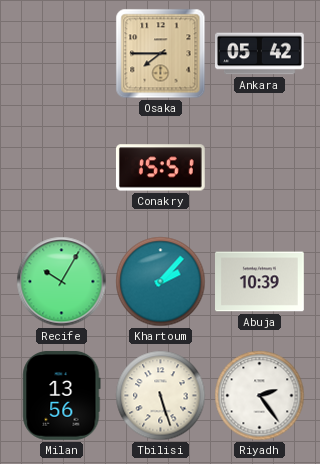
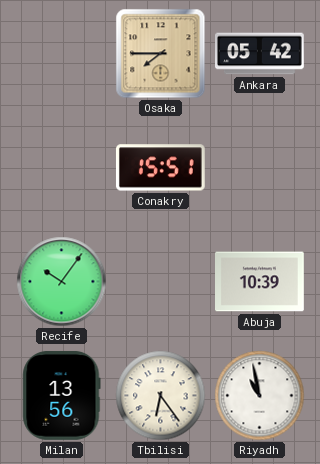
Recife: 10:05 -> 10:06 (62, 282)
Khartoum: 2:07 -> none (161, 282)
Tbilisi: 5:27 -> 6:24 (161, 396)
Riyadh: 2:24 -> 10:58 (260, 396)
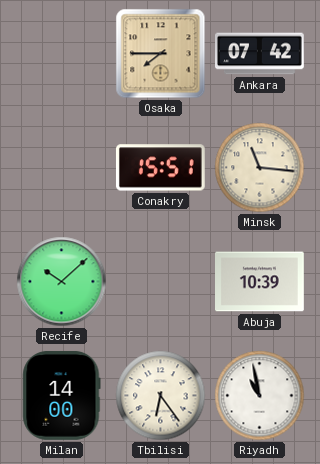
Ankara: 05:42 -> 07:42 (260, 54)
Minsk: none -> 11:16 (260, 168)
Recife: 10:06 -> 10:08 (62, 282)
Milan: 13:56 -> 14:00 (62, 395)
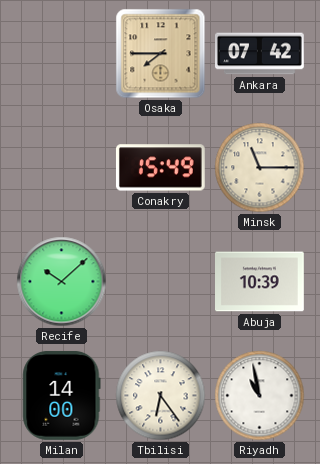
Conakry: 15:51 -> 15:49 (160, 168)
Minsk: 11:16 -> 11:15 (260, 168)
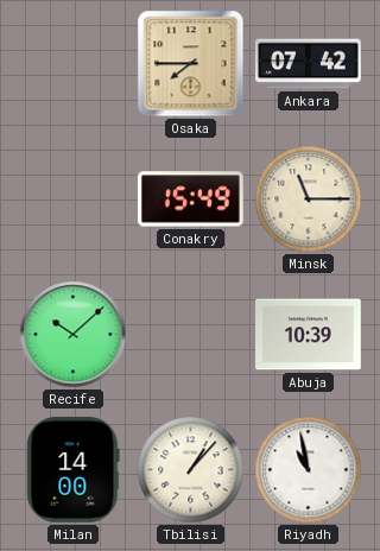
Tbilisi: 6:24 -> 1:07 (191, 470)
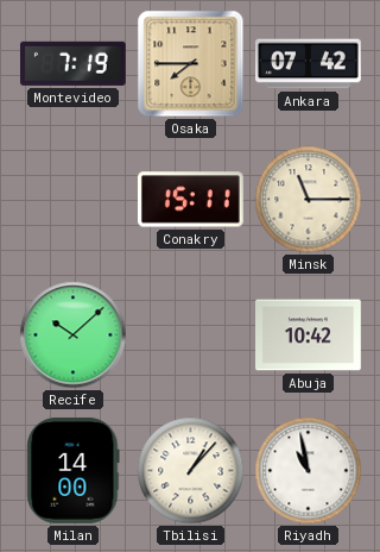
Montevideo: none -> 7:19 (72, 63)
Conakry: 15:49 -> 15:11 (190, 200)
Abuja: 10:39 -> 10:42 (309, 335)
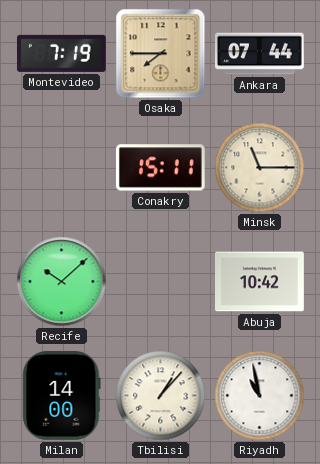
Ankara: 07:42 -> 07:44 (260, 54)
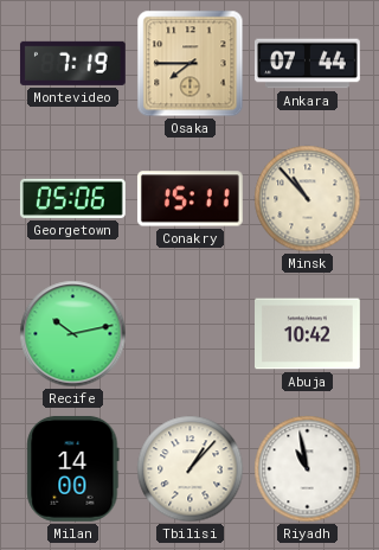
Georgetown: none -> 05:06 (72, 198)
Minsk: 11:15 -> 10:53 (308, 199)
Recife: 10:08 -> 10:13 (73, 334)
